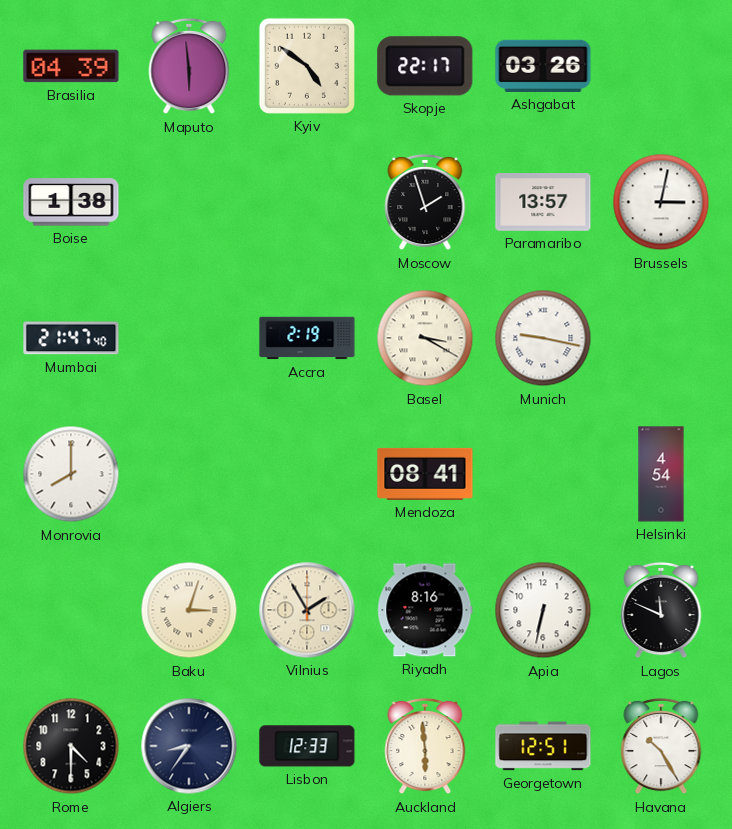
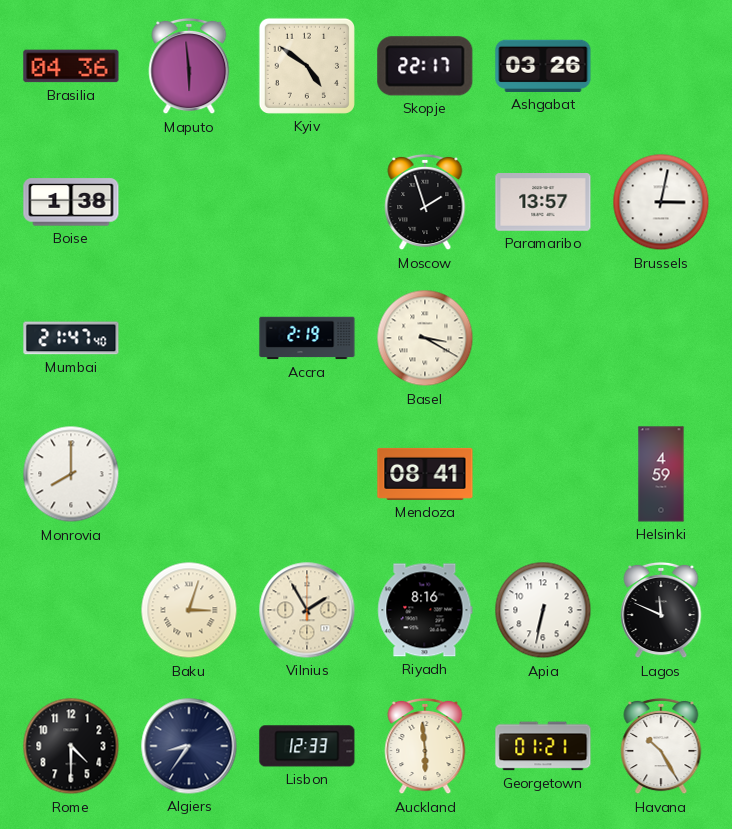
Brasilia: 04:39 -> 04:36 (71, 66)
Munich: 9:17 -> none (543, 338)
Helsinki: 4:54 -> 4:59 (661, 474)
Georgetown: 12:51 -> 01:21 (543, 746)
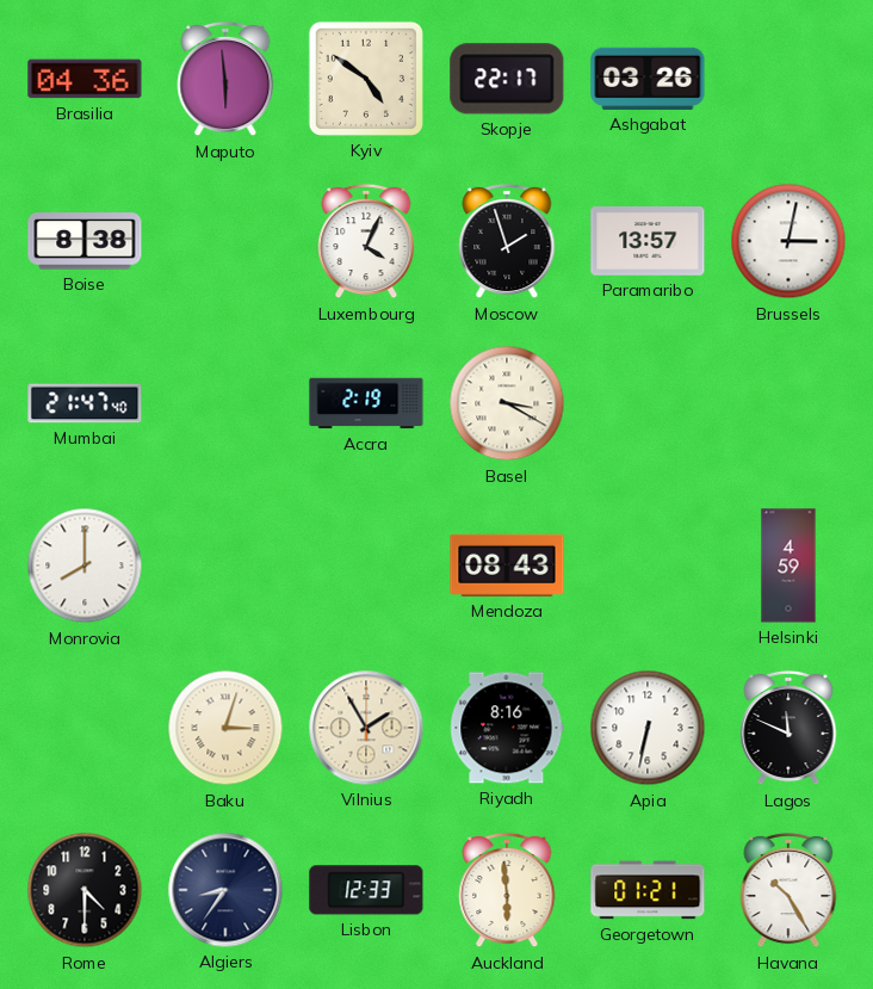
Boise: 1:38 -> 8:38 (85, 241)
Luxembourg: none -> 4:04 (366, 241)
Mendoza: 08:41 -> 08:43 (507, 565)
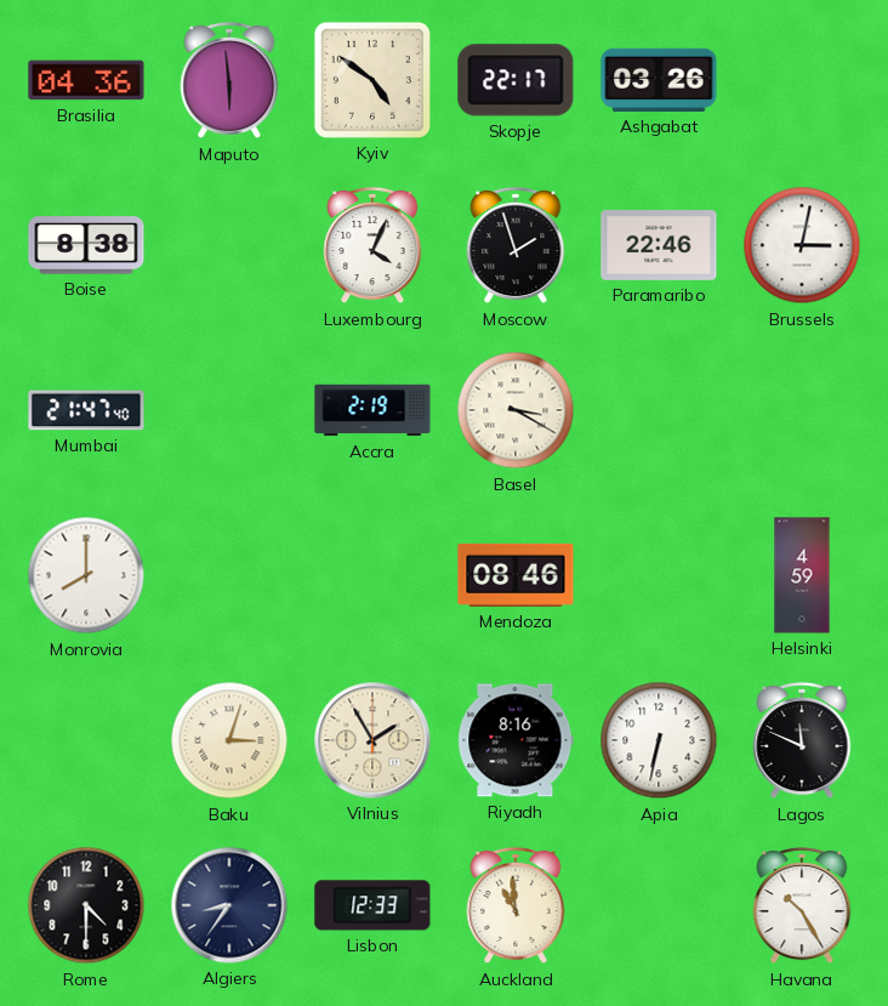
Paramaribo: 13:57 -> 22:46 (659, 245)
Mendoza: 08:43 -> 08:46 (516, 575)
Auckland: 5:59 -> 10:59 (516, 905)
Georgetown: 01:21 -> none (648, 890)
